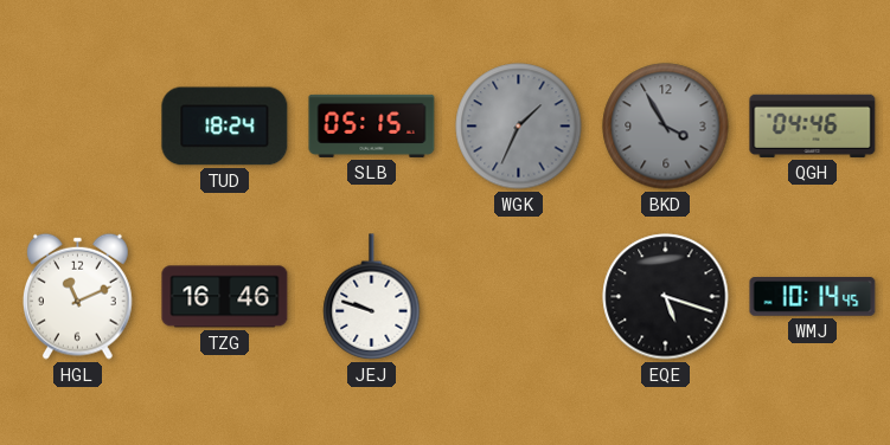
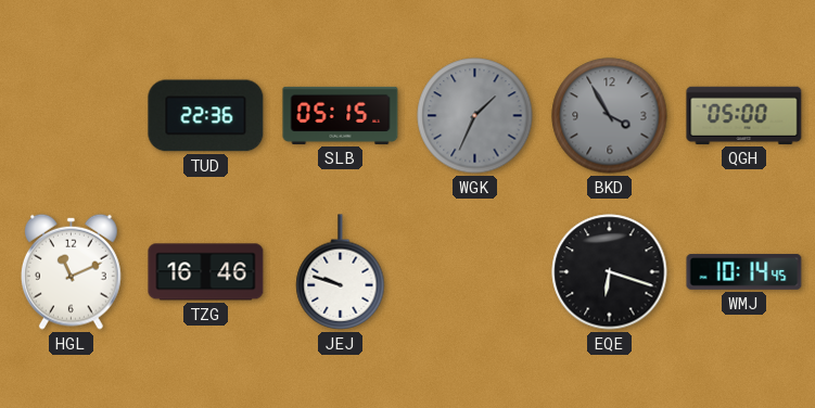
TUD: 18:24 -> 22:36 (206, 116)
QGH: 04:46 -> 05:00 (744, 115)
EQE: 5:18 -> 6:18 (610, 272)
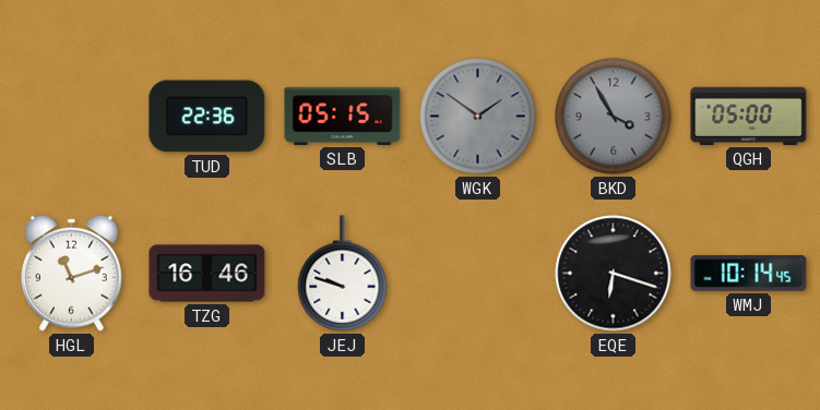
WGK: 1:34 -> 1:51 (478, 117)
HGL: 11:11 -> 11:12 (71, 273)
